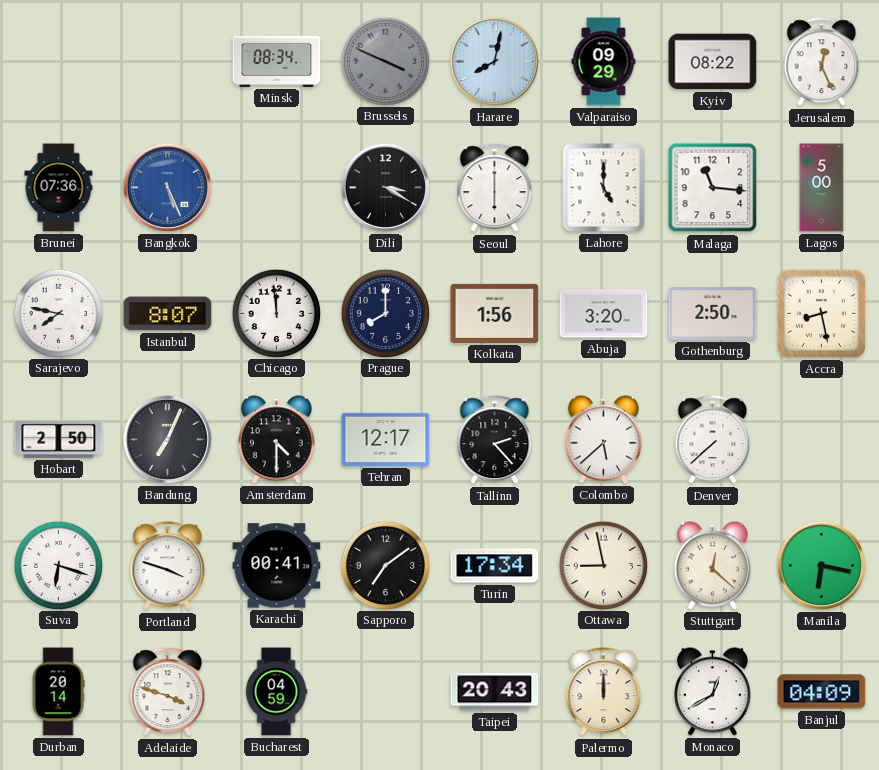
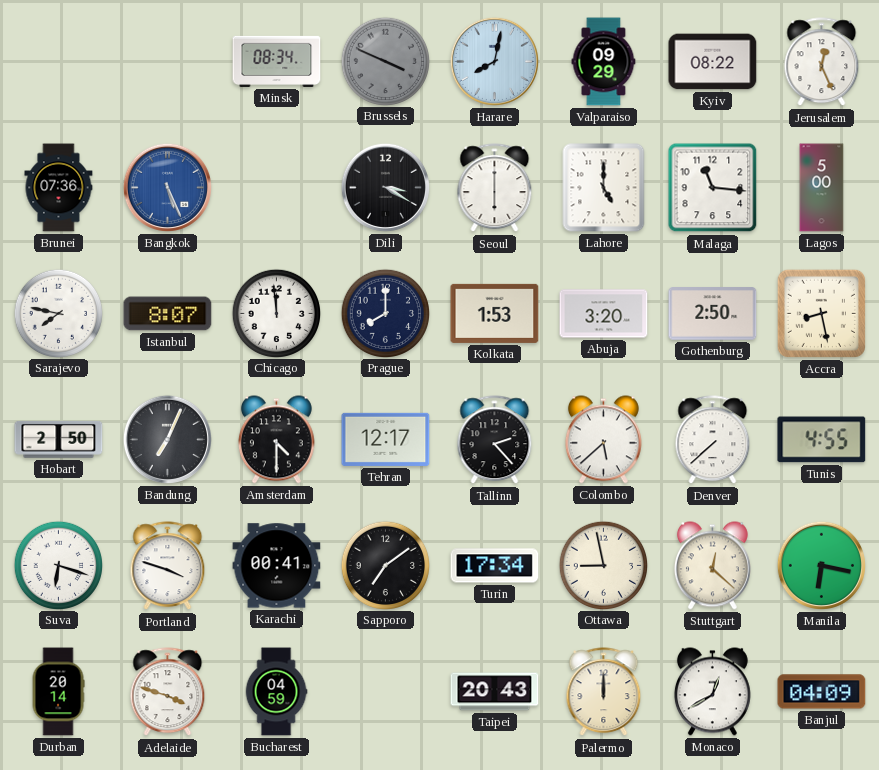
Kolkata: 1:56 -> 1:53 (495, 313)
Tunis: none -> 4:55 (822, 440)
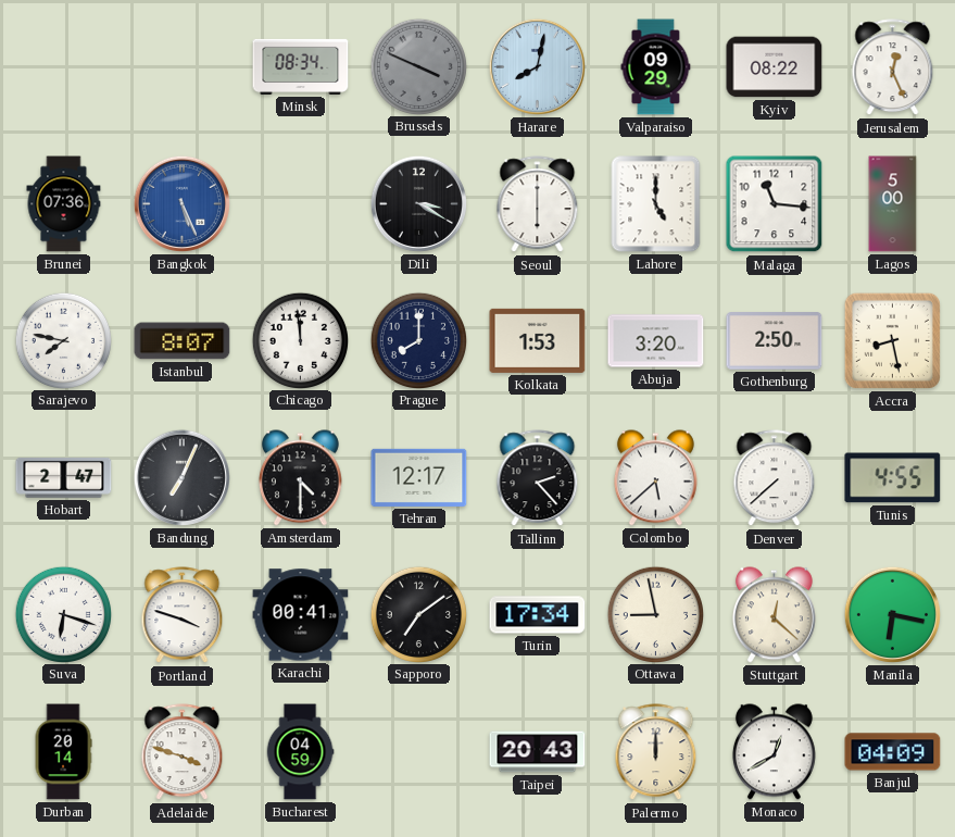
Hobart: 2:50 -> 2:47 (64, 478)
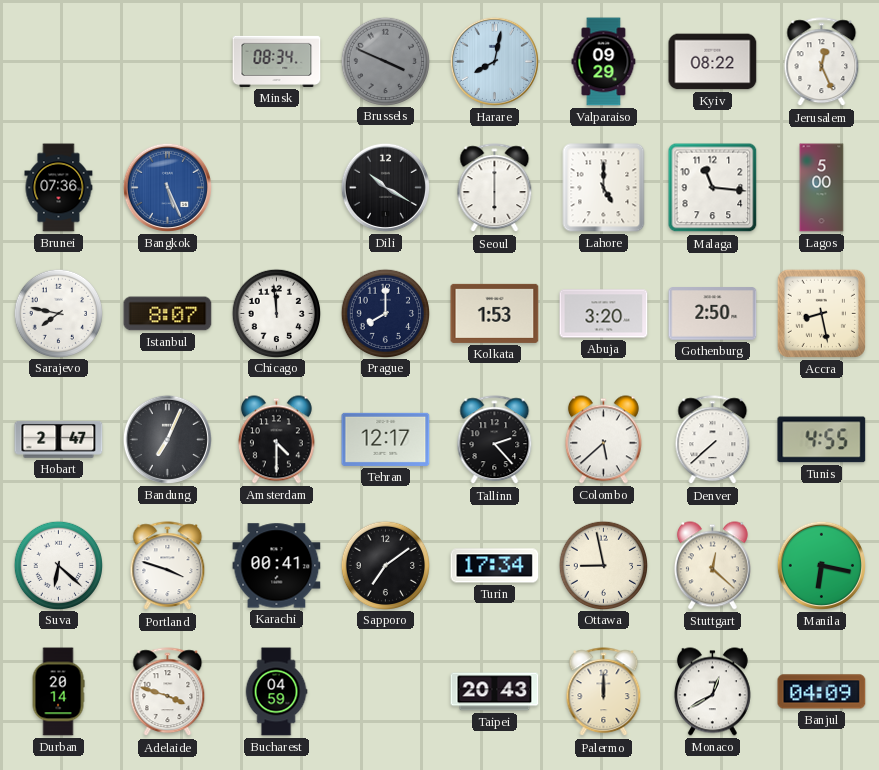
Dili: 3:20 -> 10:20 (385, 187)
Suva: 6:18 -> 6:22 (58, 565)
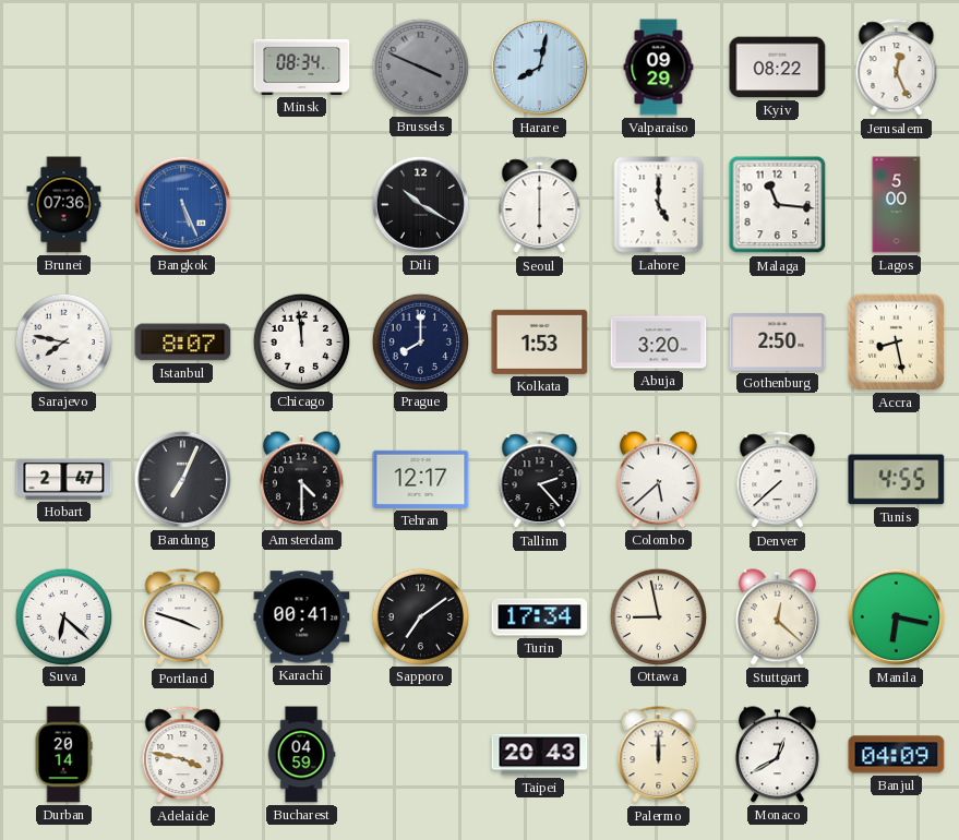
Adelaide: 3:48 -> 3:47 (183, 755)
